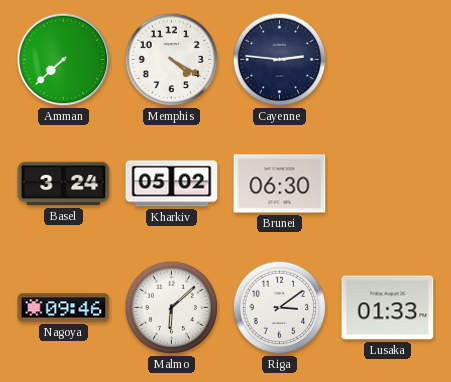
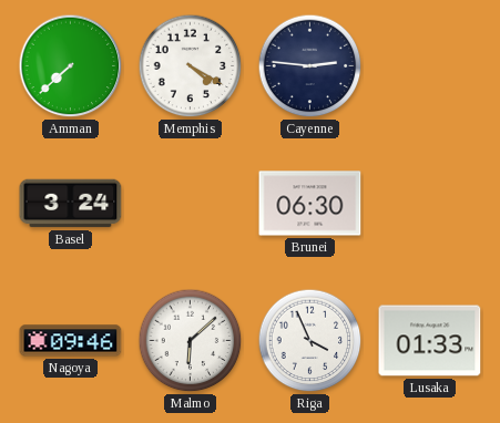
Kharkiv: 05:02 -> none (172, 184)
Riga: 3:09 -> 3:56 (310, 341)
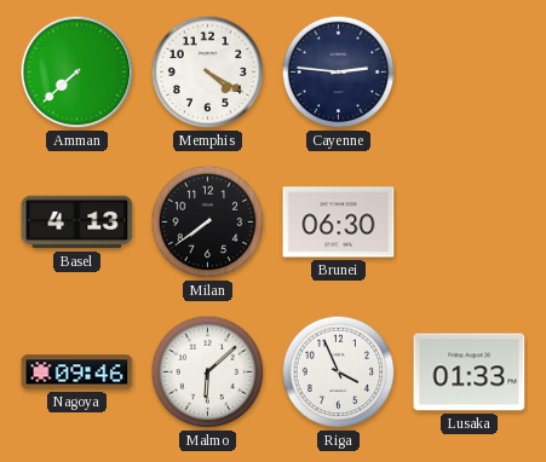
Basel: 3:24 -> 4:13 (77, 223)
Milan: none -> 7:39 (208, 223)
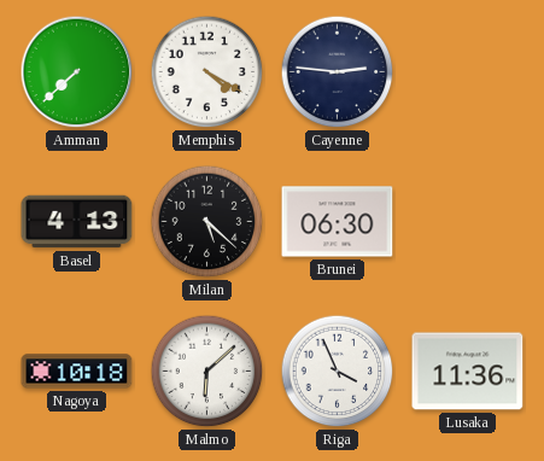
Milan: 7:39 -> 5:22 (207, 222)
Nagoya: 09:46 -> 10:18 (77, 372)
Lusaka: 01:33 -> 11:36 (468, 372)
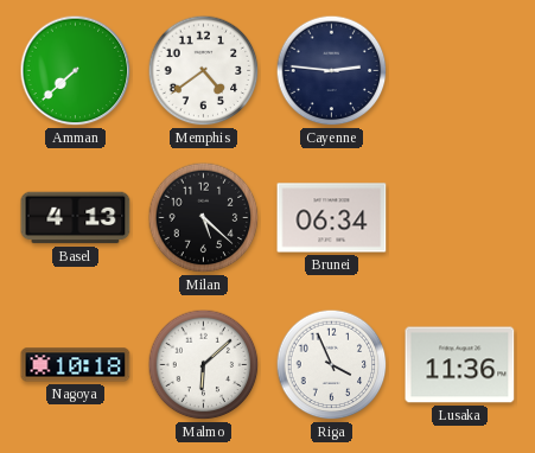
Memphis: 4:20 -> 4:39 (204, 71)
Brunei: 06:30 -> 06:34 (332, 218)
